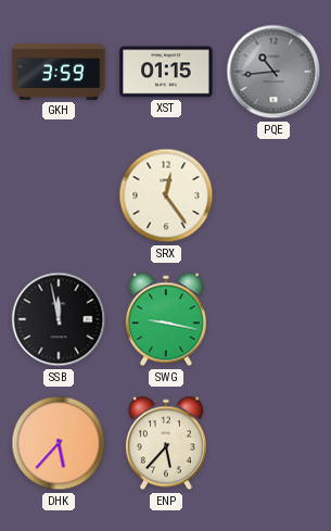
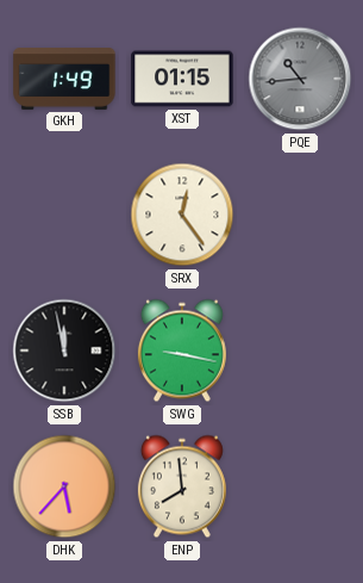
GKH: 3:59 -> 1:49 (64, 80)
ENP: 5:37 -> 7:59 (182, 486)
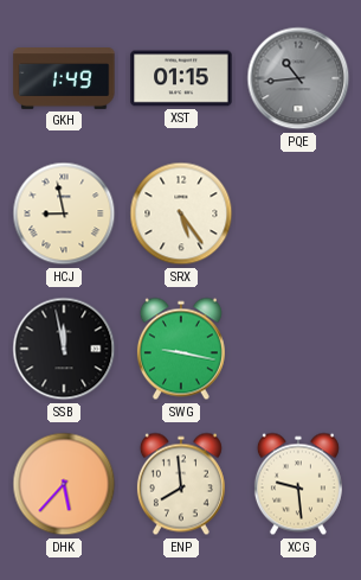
HCJ: none -> 8:58 (64, 213)
SRX: 12:24 -> 5:24 (181, 213)
XCG: none -> 9:29 (298, 484)
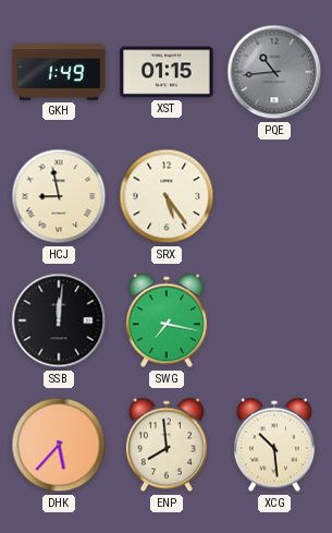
SSB: 11:58 -> 12:01 (59, 320)
SWG: 9:17 -> 7:17 (167, 320)
XCG: 9:29 -> 10:29 (274, 445)
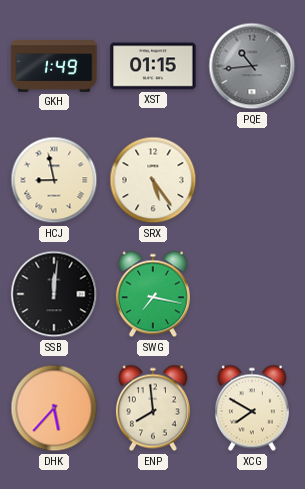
XCG: 10:29 -> 7:50 (252, 408)
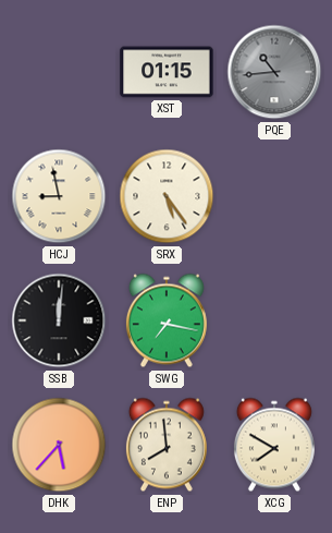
GKH: 1:49 -> none (54, 67)
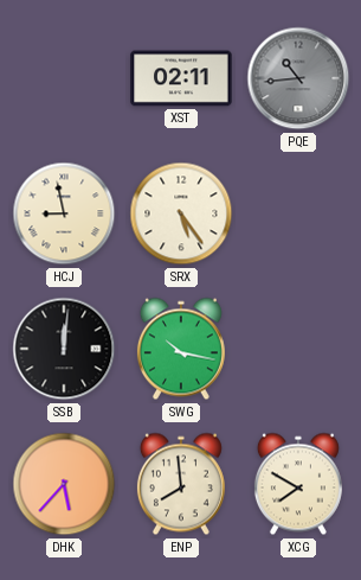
XST: 01:15 -> 02:11 (181, 78)
SWG: 7:17 -> 10:17 (181, 349)
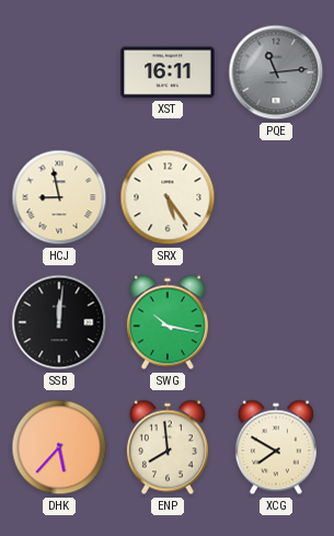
XST: 02:11 -> 16:11 (168, 72)
PQE: 10:44 -> 11:14 (276, 72)
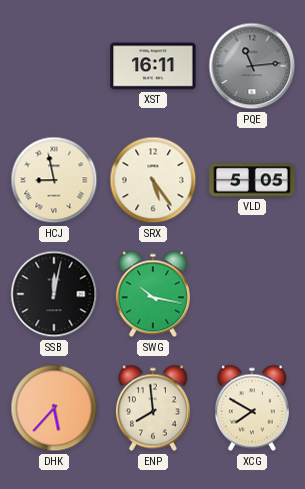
VLD: none -> 5:05 (252, 180)
SSB: 12:01 -> 12:02 (54, 294)
